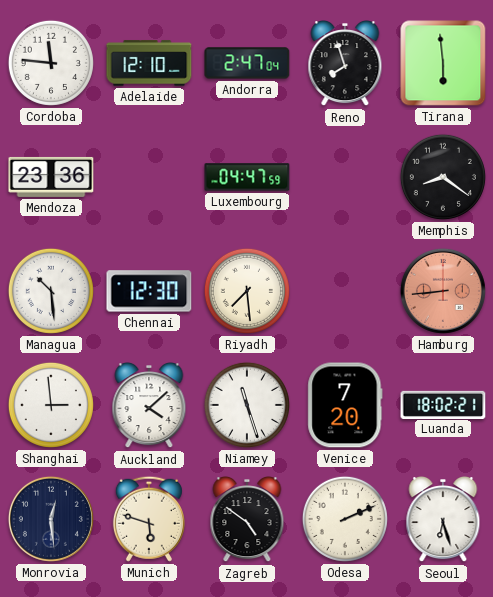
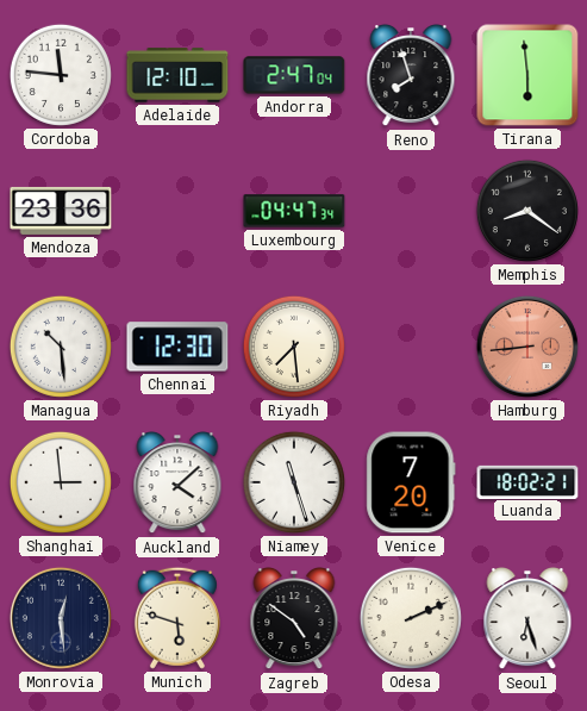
Luxembourg: 04:47:59 -> 04:47:34 (294, 211)
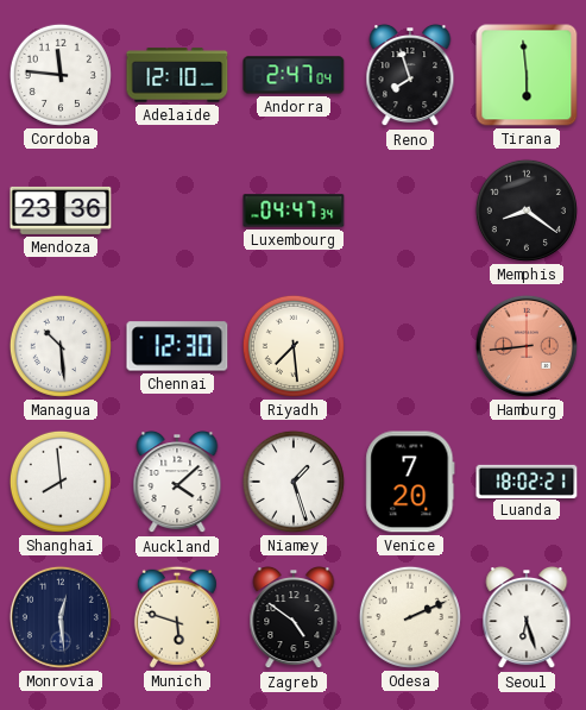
Shanghai: 2:59 -> 7:59 (61, 482)
Niamey: 11:27 -> 1:27 (294, 482)
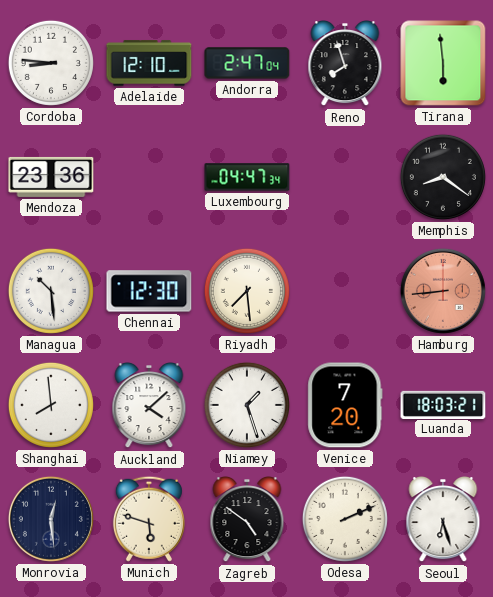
Cordoba: 11:46 -> 8:46 (51, 63)
Luanda: 18:02 -> 18:03 (443, 404)
